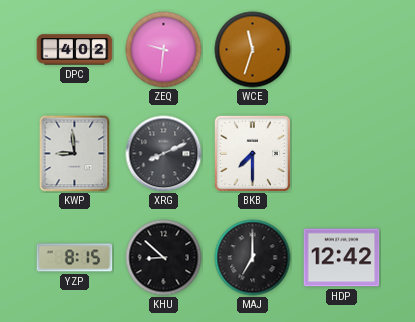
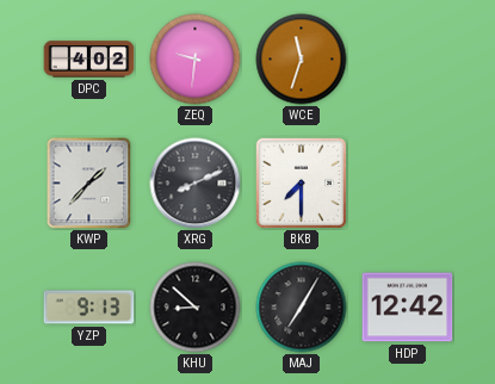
KWP: 8:59 -> 1:37 (89, 184)
YZP: 8:15 -> 9:13 (89, 308)
MAJ: 7:00 -> 7:05 (302, 308)
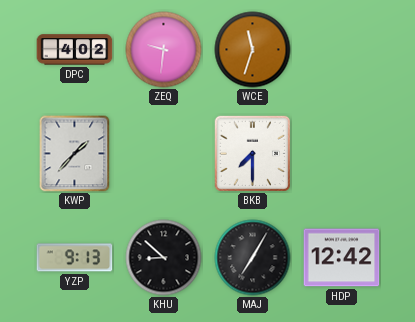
XRG: 8:11 -> none (196, 184)
